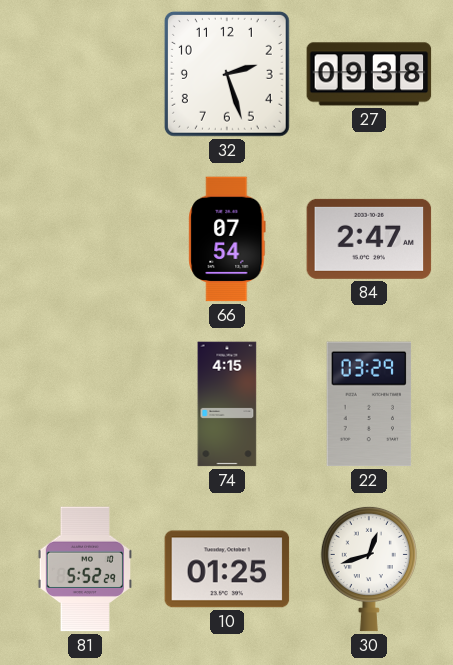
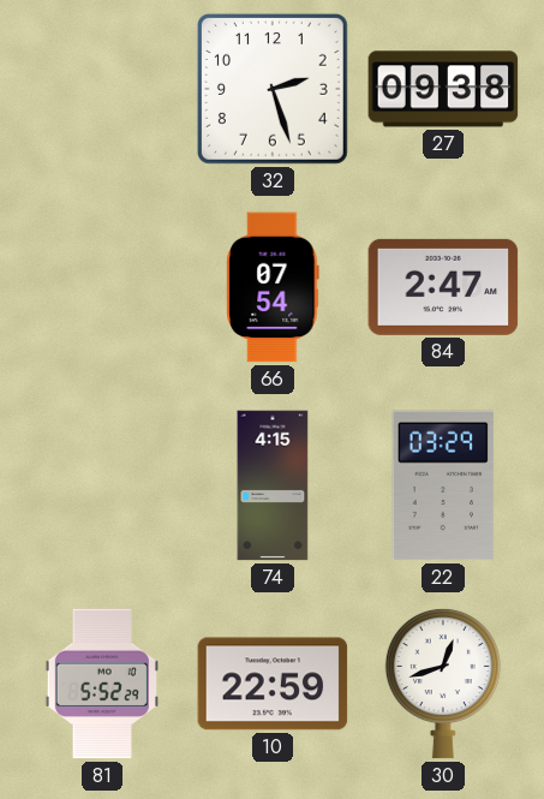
10: 01:25 -> 22:59 (273, 684)
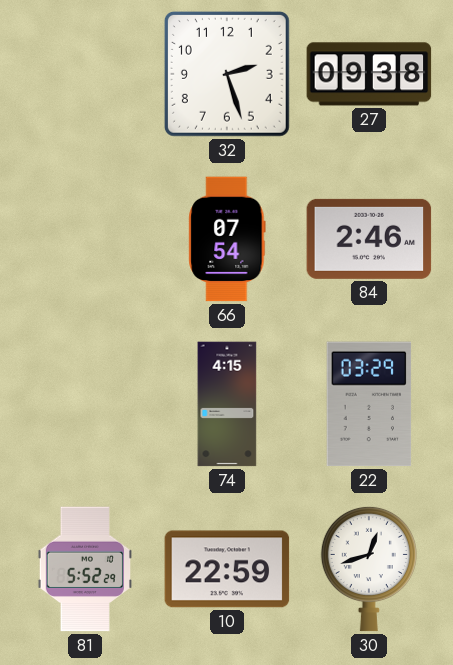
84: 2:47 -> 2:46 (369, 239)
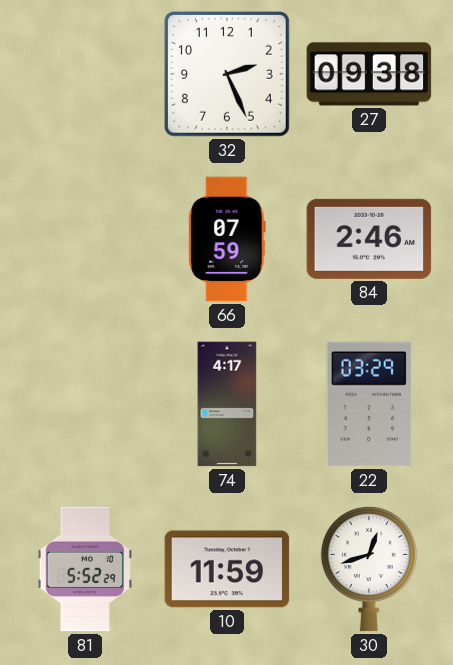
32: 2:27 -> 2:26 (227, 74)
66: 07:54 -> 07:59 (227, 239)
74: 4:15 -> 4:17 (227, 404)
10: 22:59 -> 11:59 (227, 569)
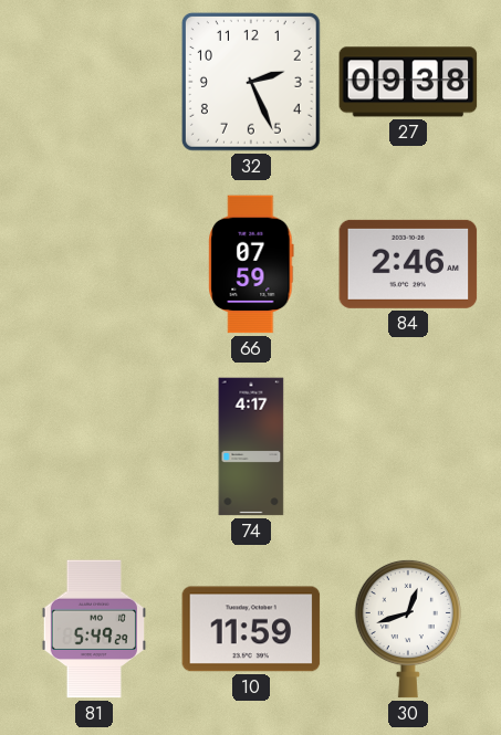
22: 03:29 -> none (369, 404)
81: 5:52 -> 5:49 (94, 629)
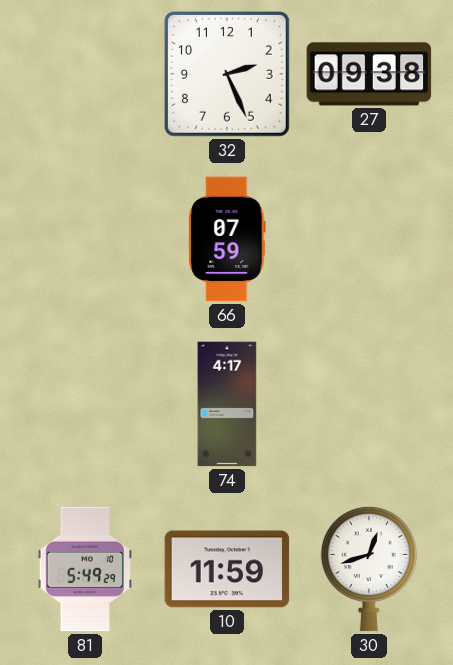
84: 2:46 -> none (408, 264)
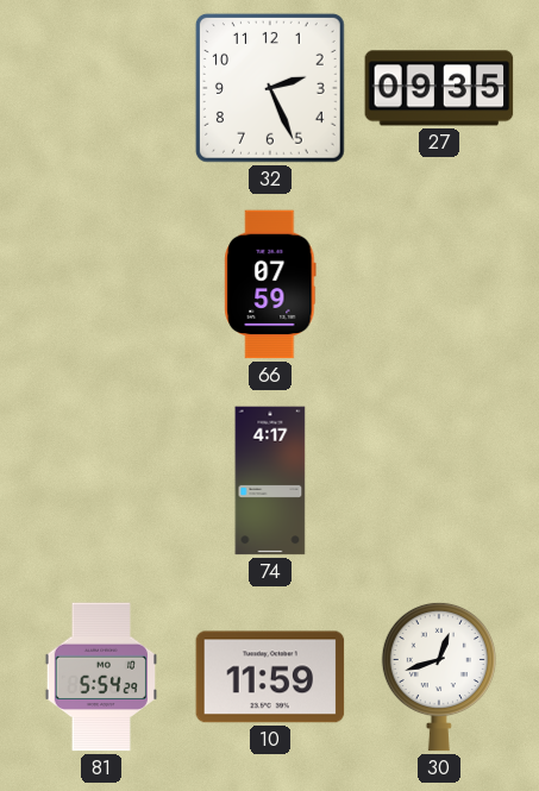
27: 09:38 -> 09:35 (439, 88)
81: 5:49 -> 5:54 (101, 677)
